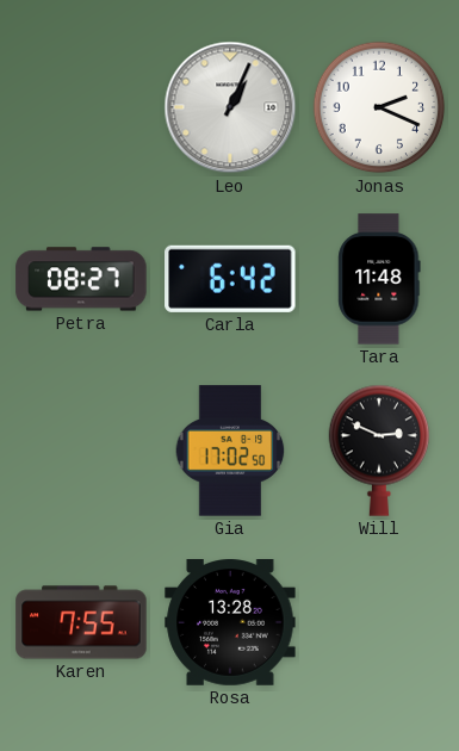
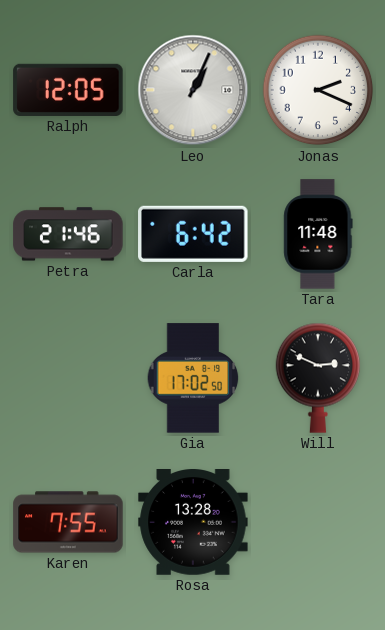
Ralph: none -> 12:05 (68, 90)
Petra: 08:27 -> 21:46 (68, 234)
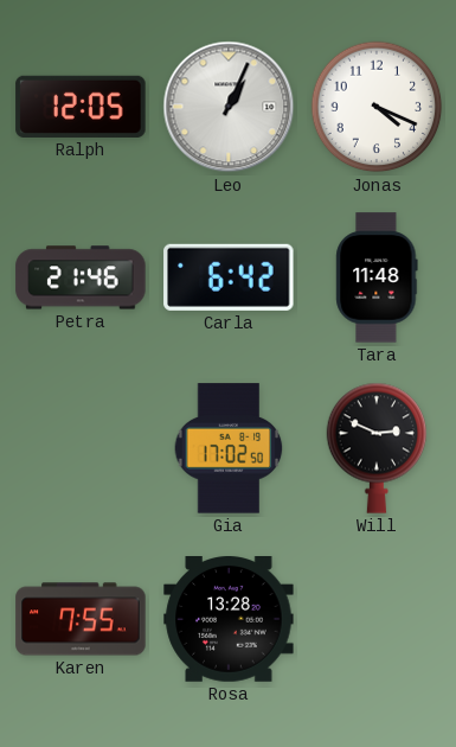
Jonas: 2:19 -> 4:19 (377, 107)
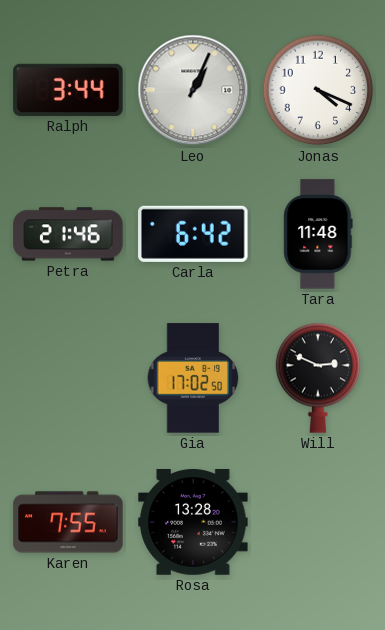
Ralph: 12:05 -> 3:44 (68, 90)
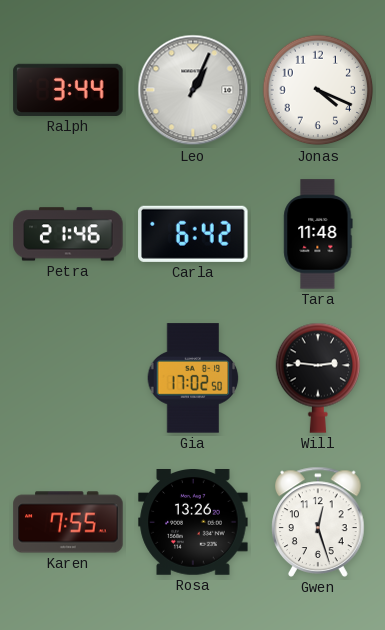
Will: 2:49 -> 2:46 (318, 378)
Rosa: 13:28 -> 13:26 (193, 523)
Gwen: none -> 12:27 (318, 522)
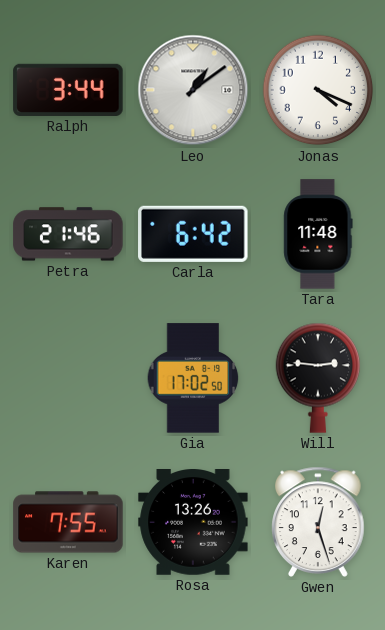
Leo: 1:04 -> 1:09 (193, 90)
